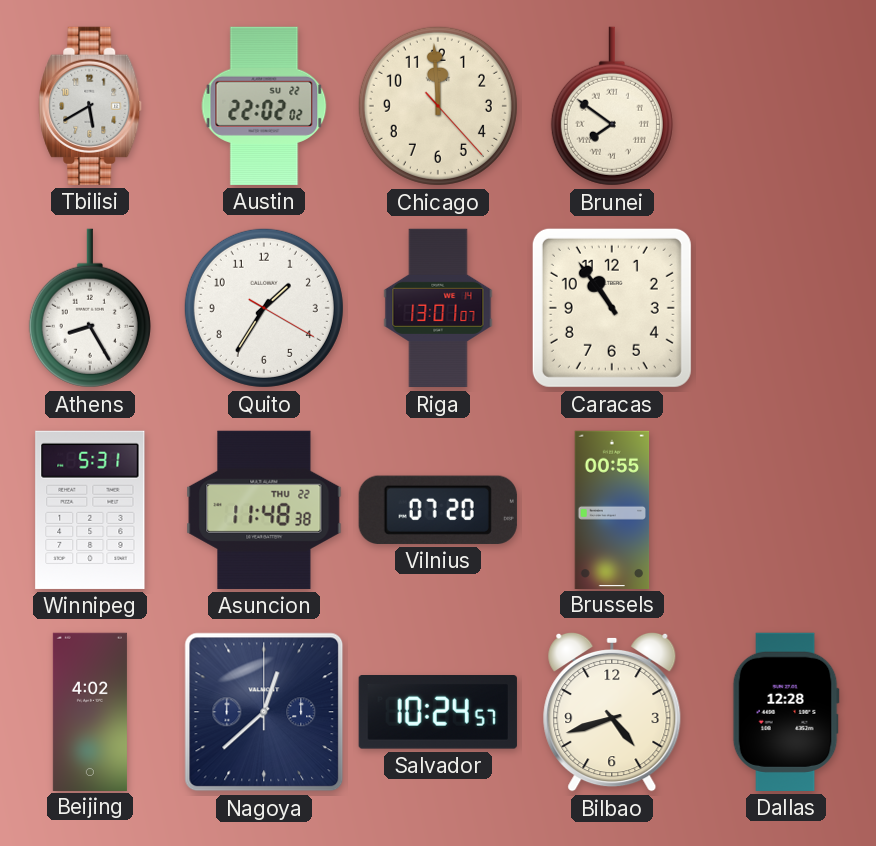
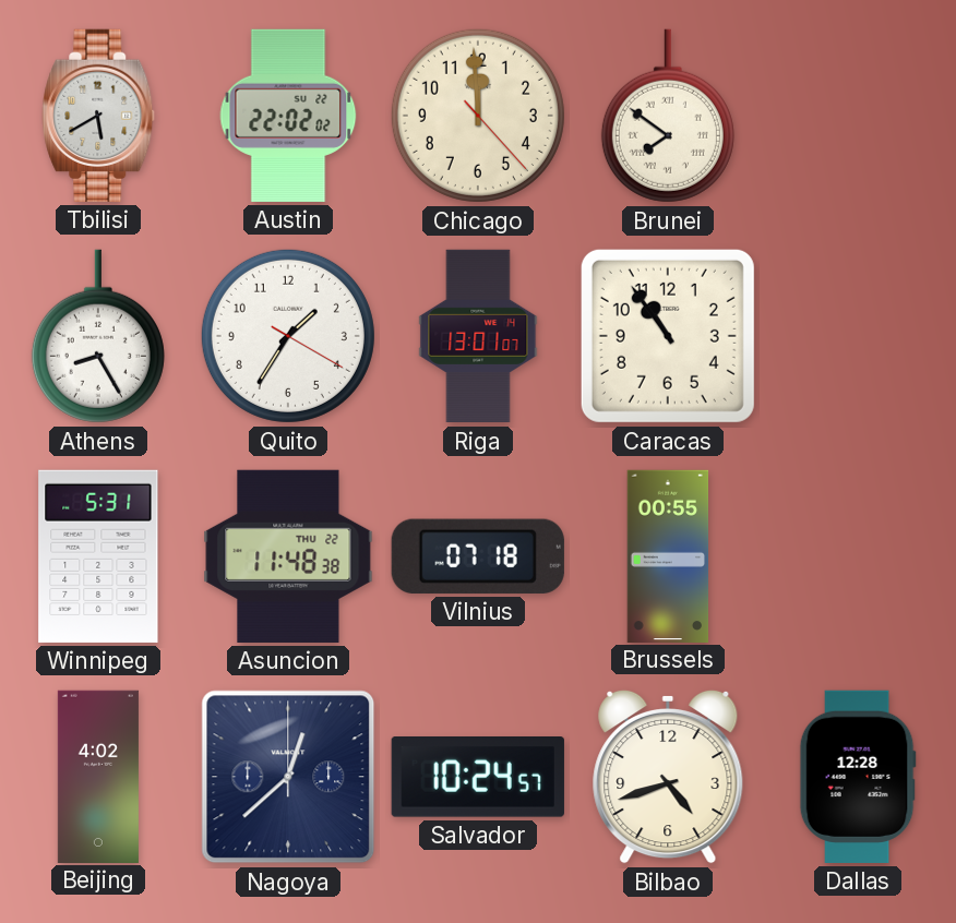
Vilnius: 07:20 -> 07:18 (478, 556)
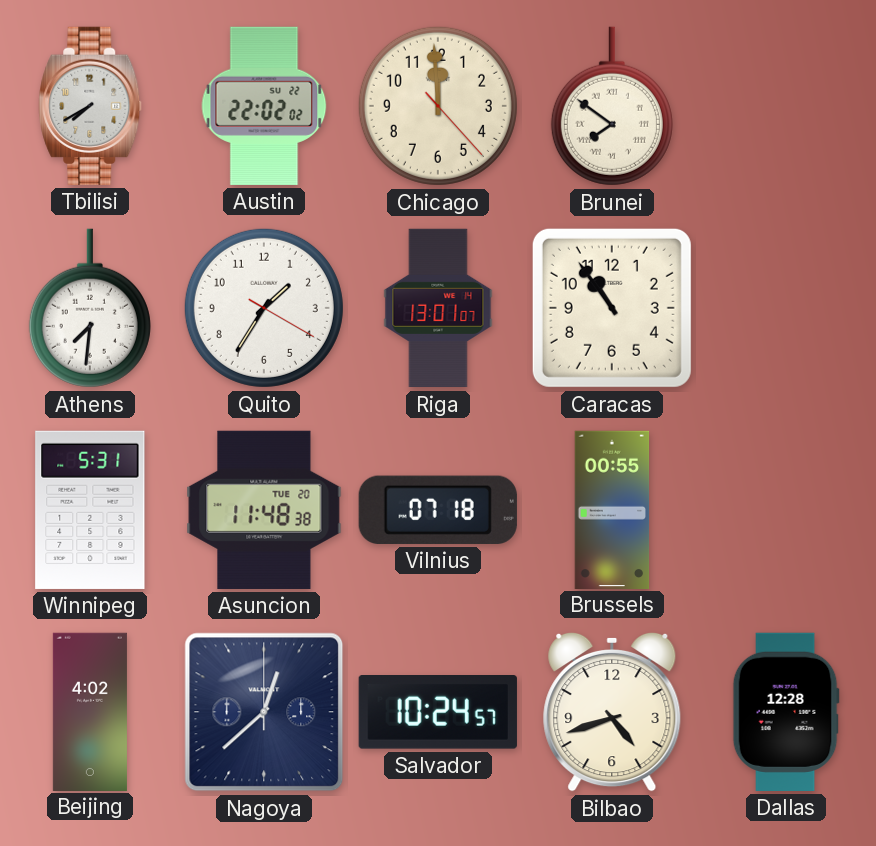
Tbilisi: 5:40 -> 7:40 (90, 106)
Athens: 8:25 -> 7:31 (90, 308)
Asuncion date: THU 22 -> TUE 20 (264, 510)
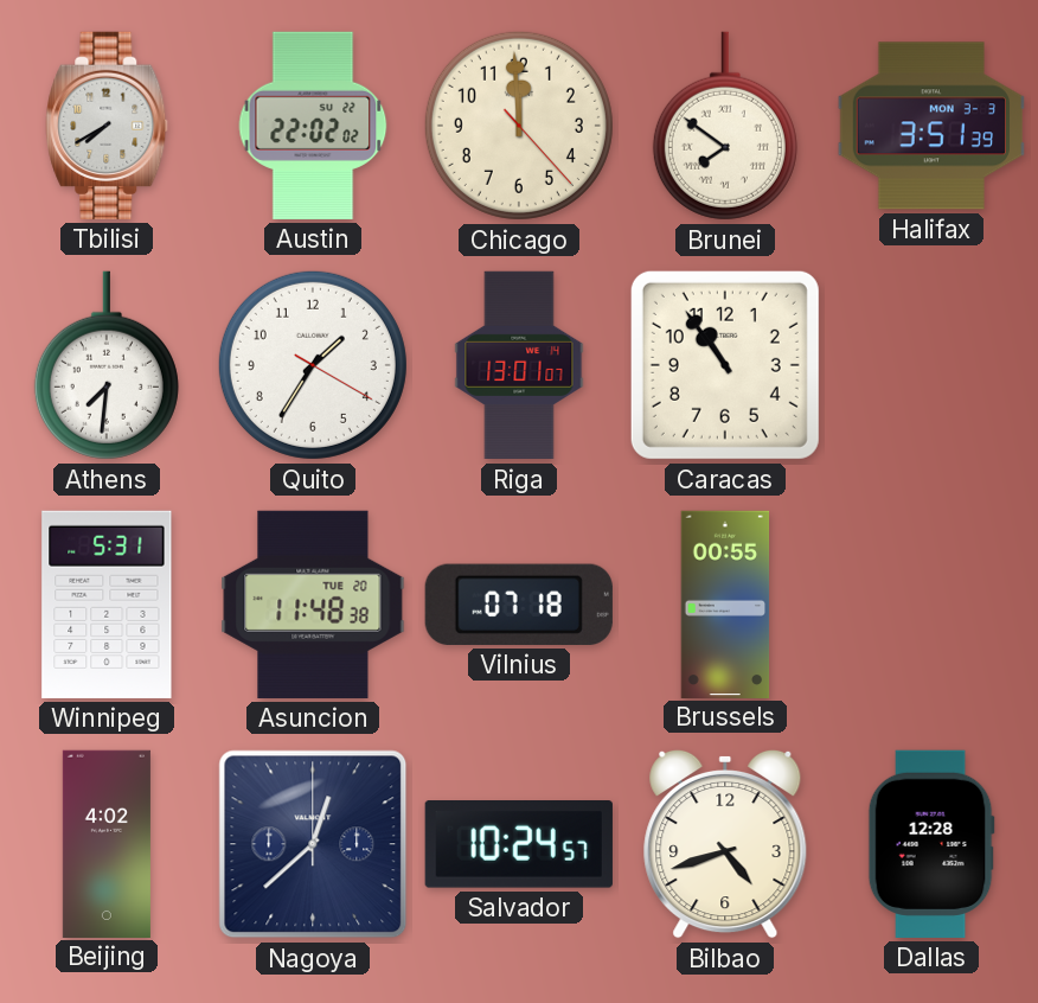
Halifax: none -> 3:51 (931, 126)
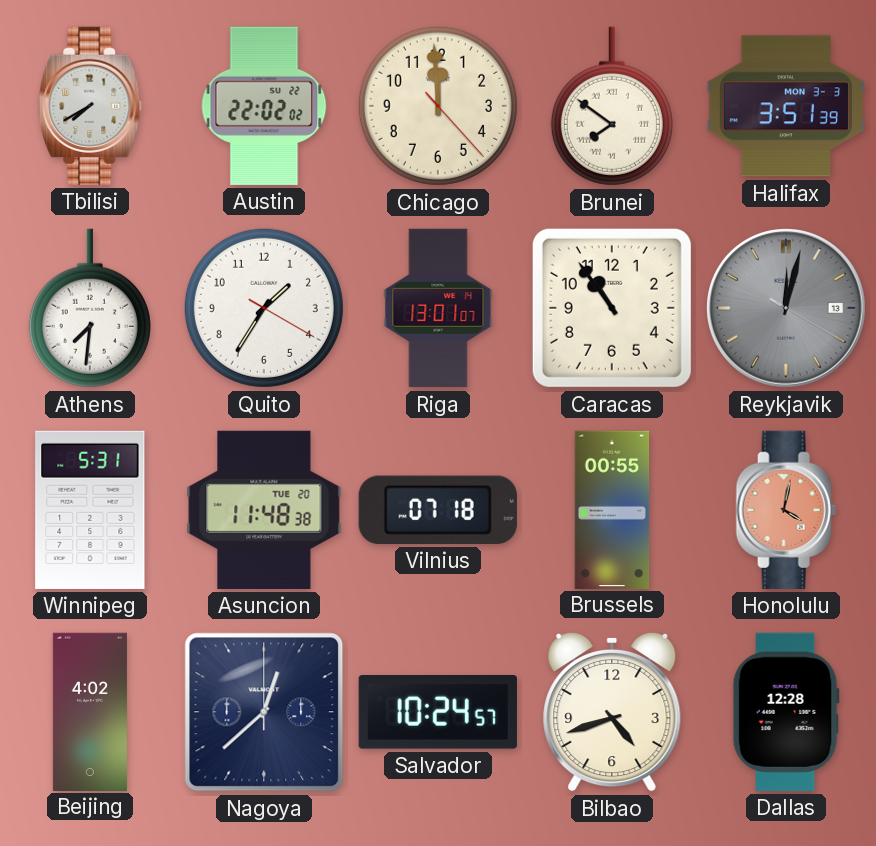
Reykjavik: none -> 12:02 (787, 309)
Honolulu: none -> 4:02 (786, 510)
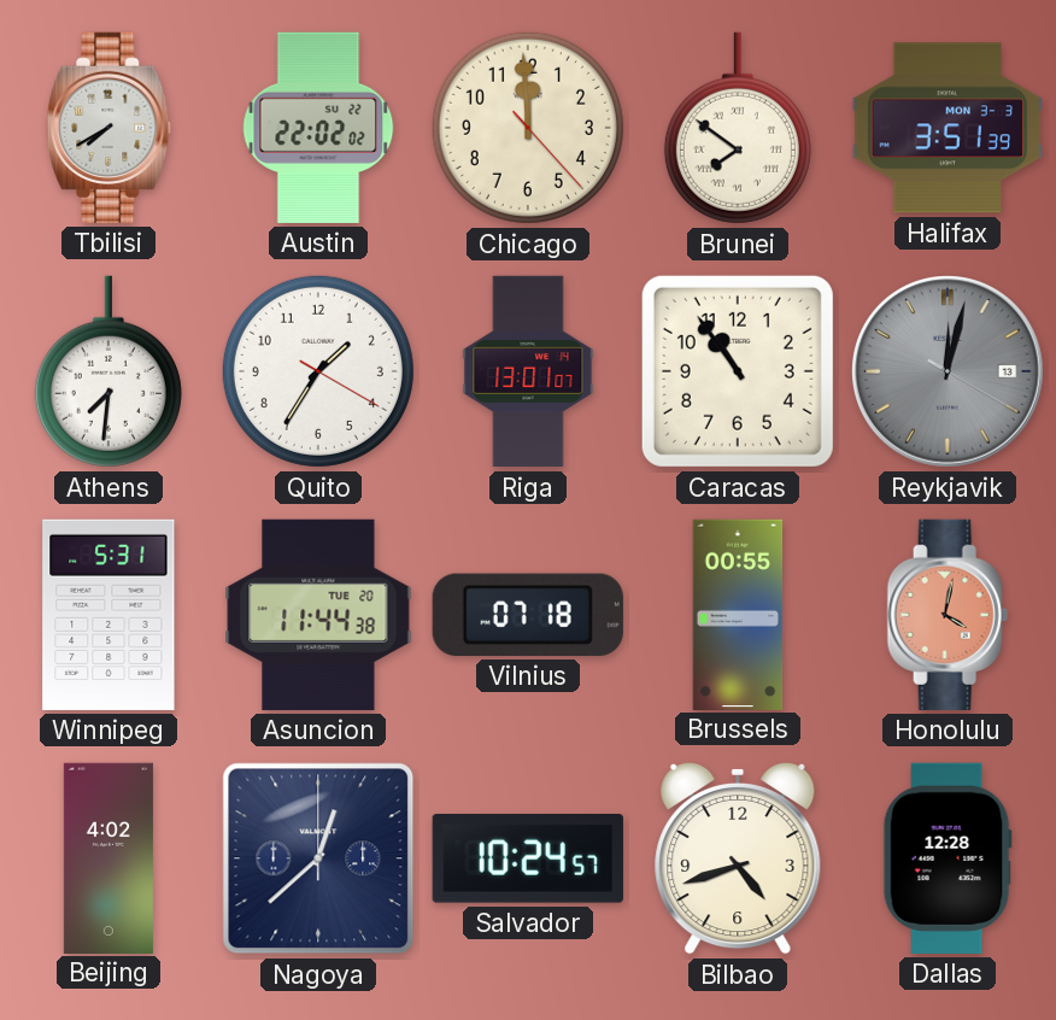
Asuncion: 11:48 -> 11:44 (318, 615)
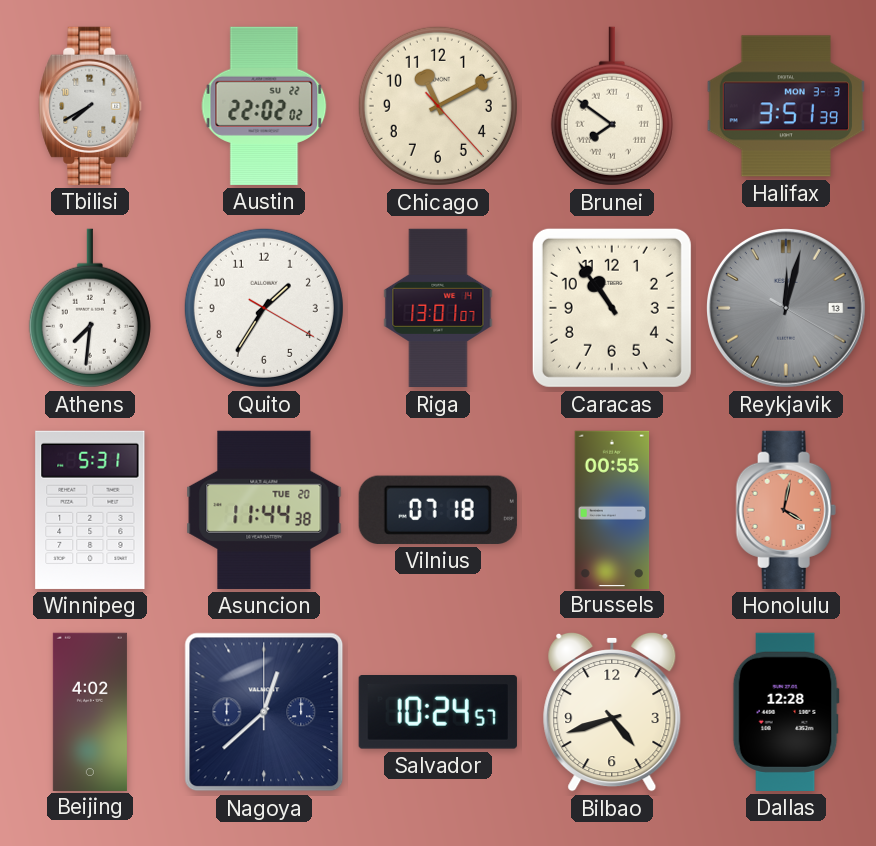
Chicago: 11:59 -> 11:10 (438, 106)
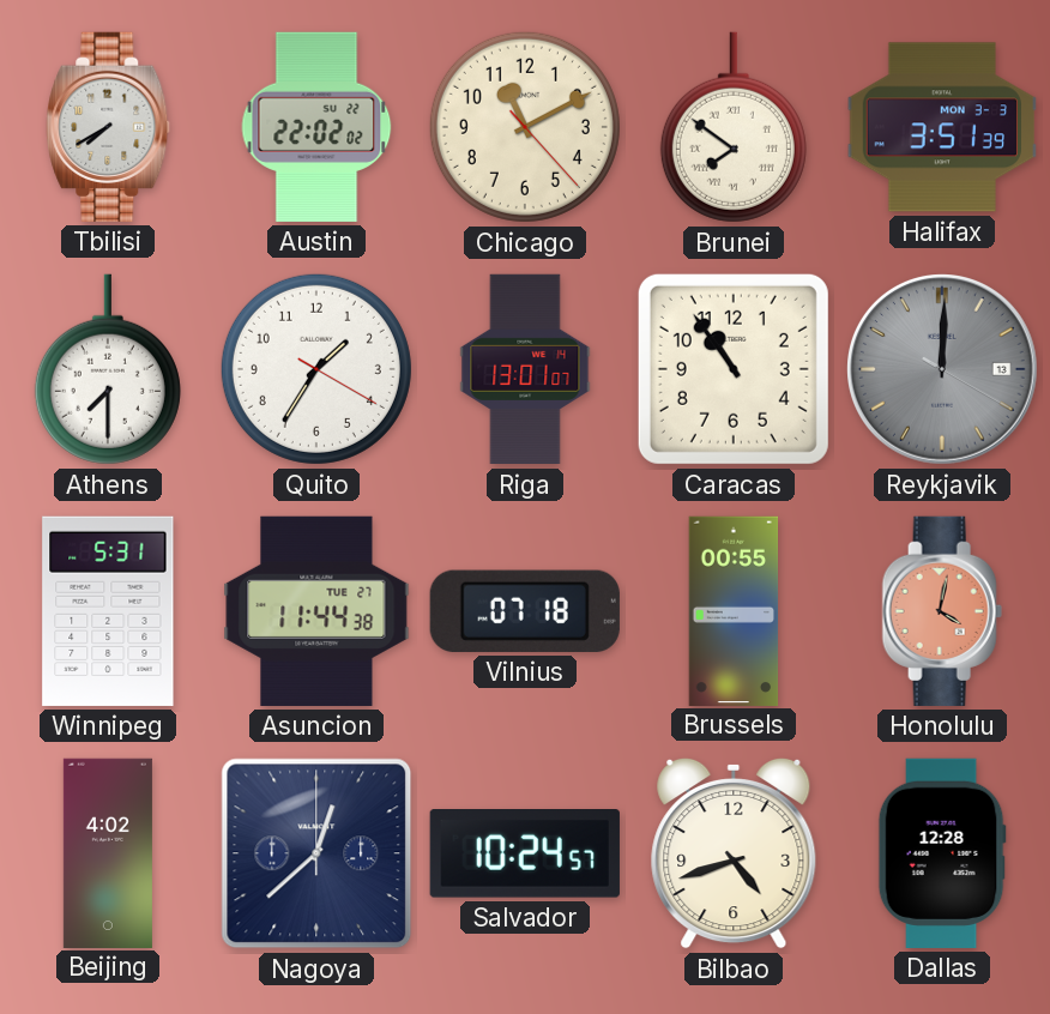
Athens: 7:31 -> 7:30 (108, 369)
Reykjavik: 12:02 -> 12:00 (943, 370)
Asuncion date: TUE 20 -> TUE 27 (316, 611)
